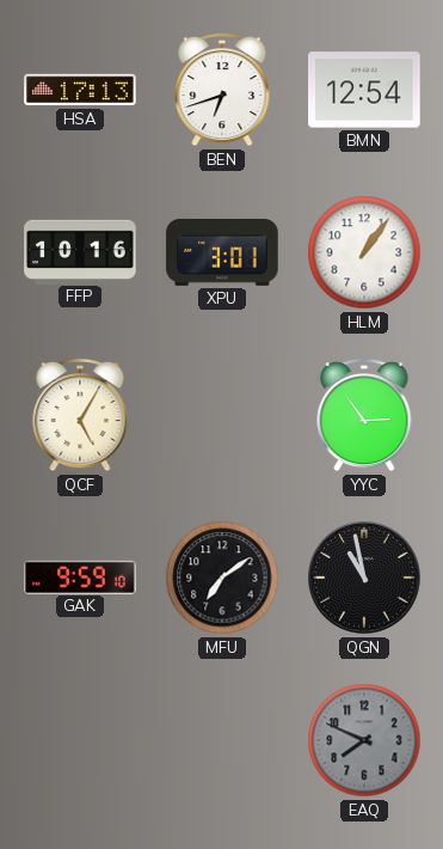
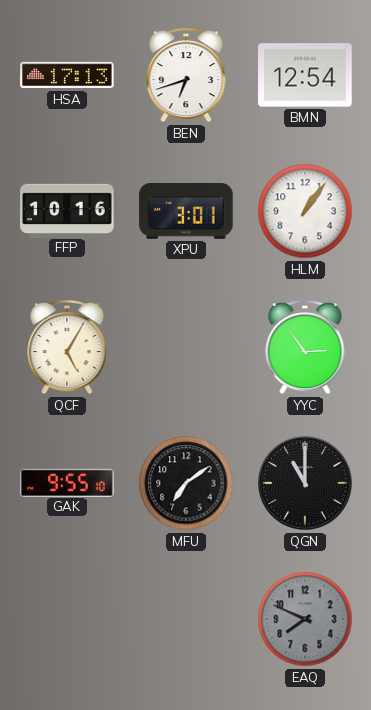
GAK: 9:59 -> 9:55 (67, 482)
QGN: 10:58 -> 11:00 (305, 483)
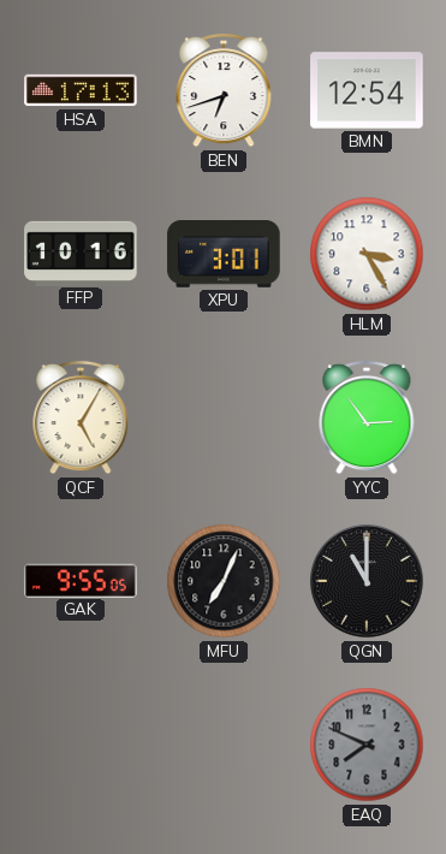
HLM: 1:06 -> 3:25 (367, 254)
GAK: 9:55:10 -> 9:55:05 (81, 580)
MFU: 7:09 -> 7:04 (224, 581)
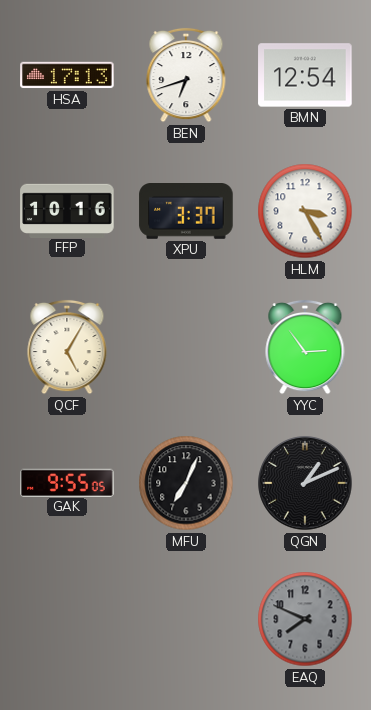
XPU: 3:01 -> 3:37 (186, 212)
QGN: 11:00 -> 1:11 (305, 483)
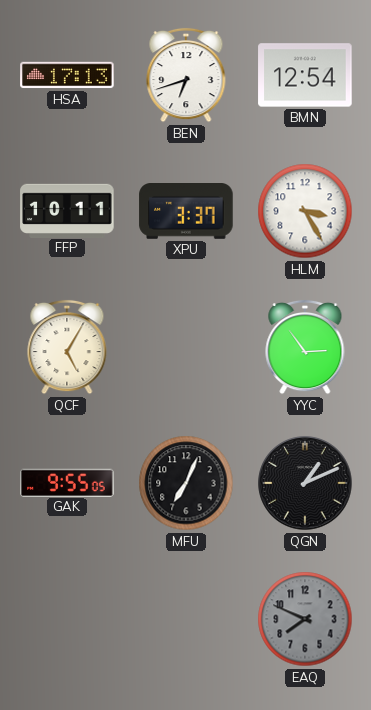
FFP: 10:16 -> 10:11 (67, 210)
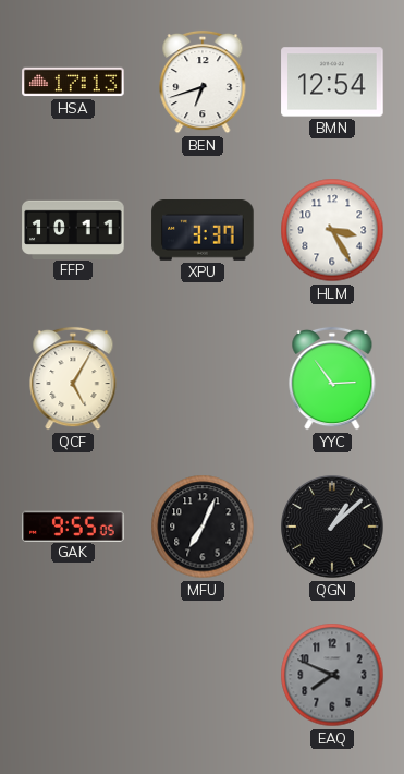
QGN: 1:11 -> 1:08 (332, 527)
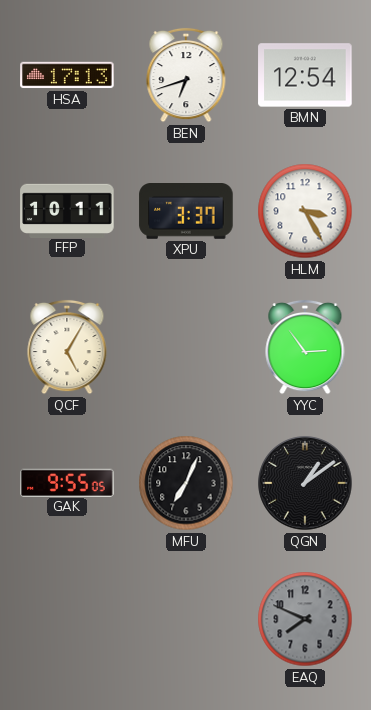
QGN: 1:08 -> 1:09 (305, 483)
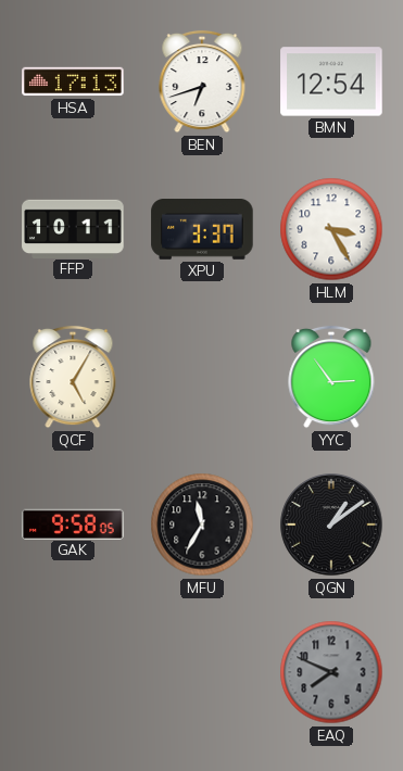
GAK: 9:55 -> 9:58 (73, 523)
MFU: 7:04 -> 11:35 (202, 524)
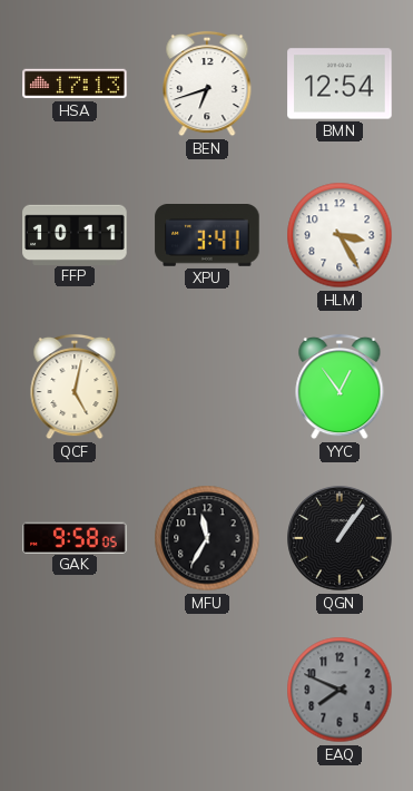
XPU: 3:37 -> 3:41 (207, 236)
QCF: 5:05 -> 5:02 (75, 387)
YYC: 2:54 -> 12:54 (340, 387)
QGN: 1:09 -> 1:06 (340, 538)
